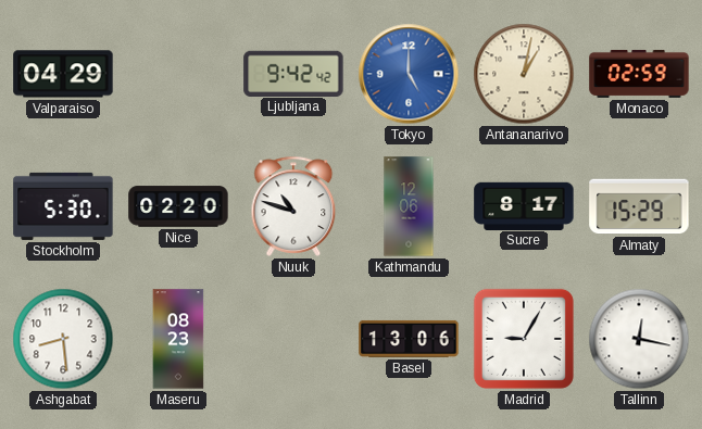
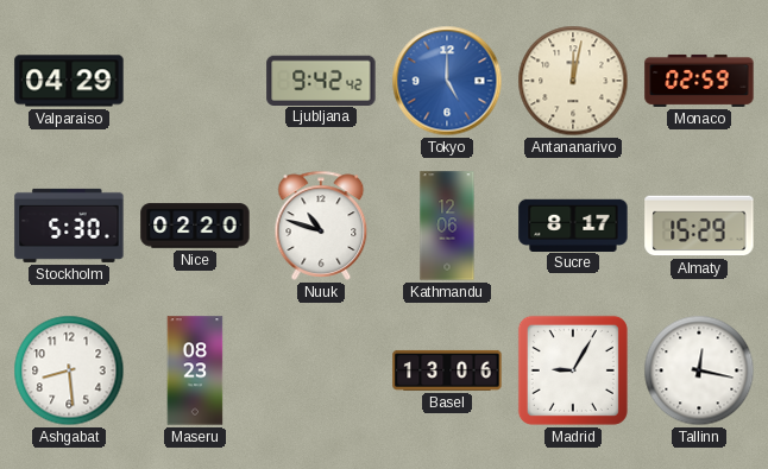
Antananarivo: 1:02 -> 12:02 (573, 81)
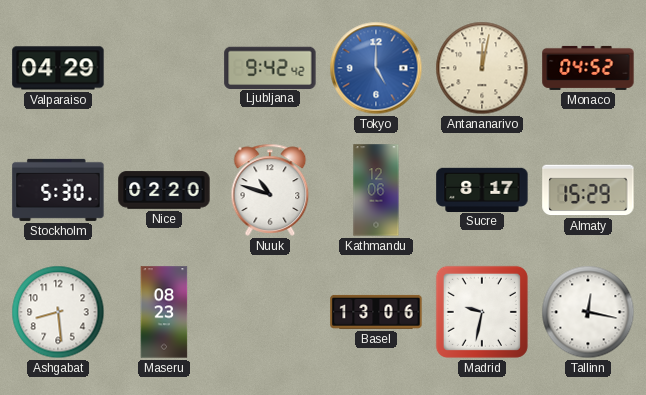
Monaco: 02:59 -> 04:52 (588, 68)
Madrid: 9:05 -> 9:32 (482, 312)
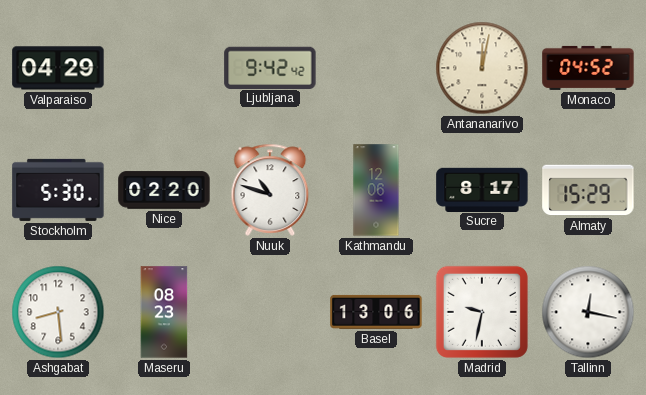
Tokyo: 5:00 -> none (376, 68)
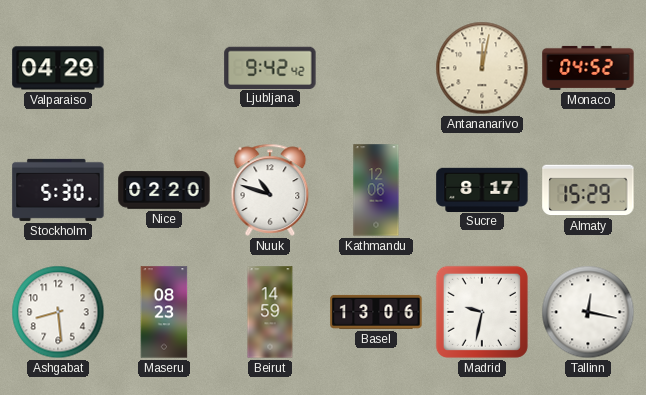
Beirut: none -> 14:59 (270, 312)
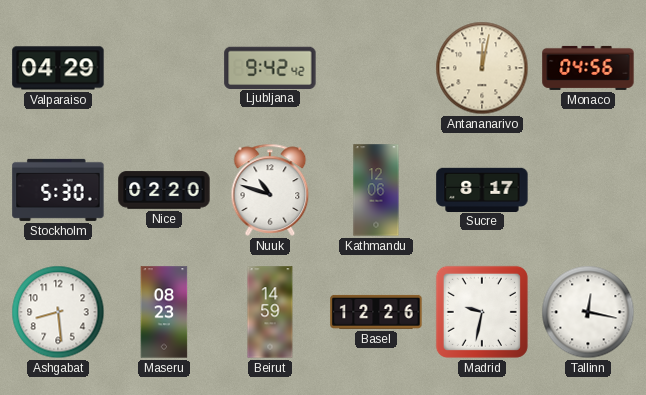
Monaco: 04:52 -> 04:56 (588, 68)
Almaty: 15:29 -> none (588, 190)
Basel: 13:06 -> 12:26 (376, 312)
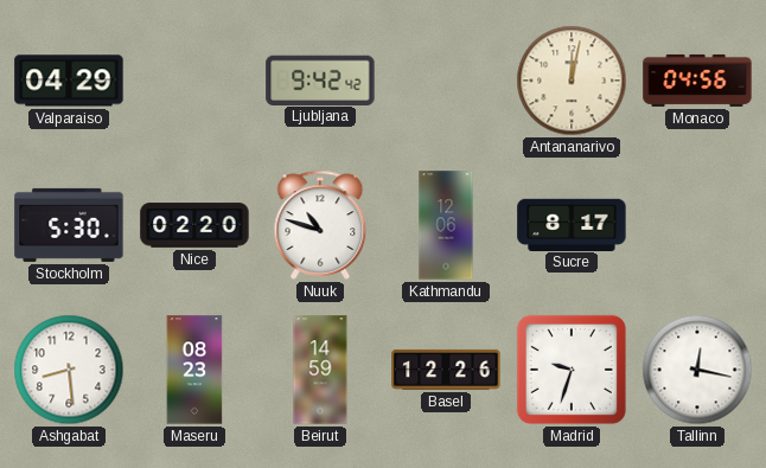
Madrid: 9:32 -> 9:33 (572, 370)
